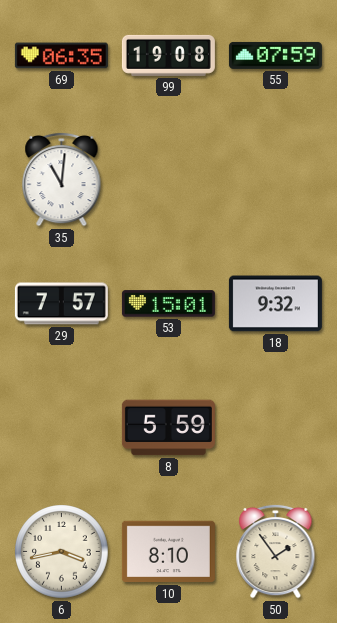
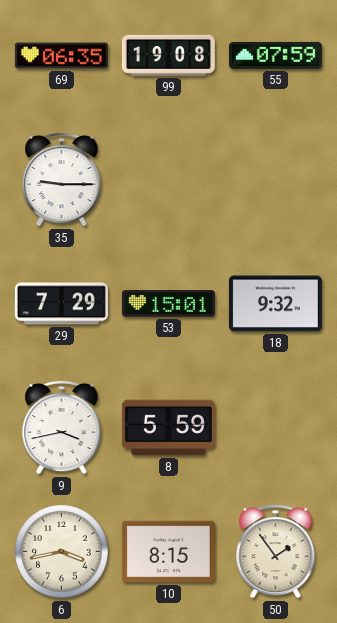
35: 11:01 -> 9:15 (62, 179)
29: 7:57 -> 7:29 (61, 304)
9: none -> 3:43 (62, 427)
10: 8:10 -> 8:15 (168, 552)
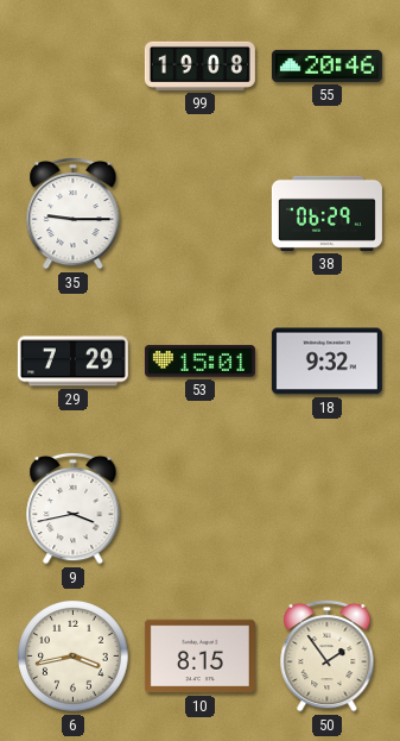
69: 06:35 -> none (61, 56)
55: 07:59 -> 20:46 (326, 65)
38: none -> 06:29 (326, 213)
8: 5:59 -> none (168, 428)
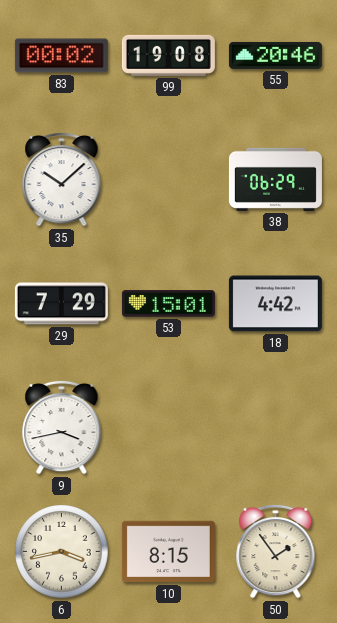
83: none -> 00:02 (61, 56)
35: 9:15 -> 10:08 (62, 179)
18: 9:32 -> 4:42 (275, 304)
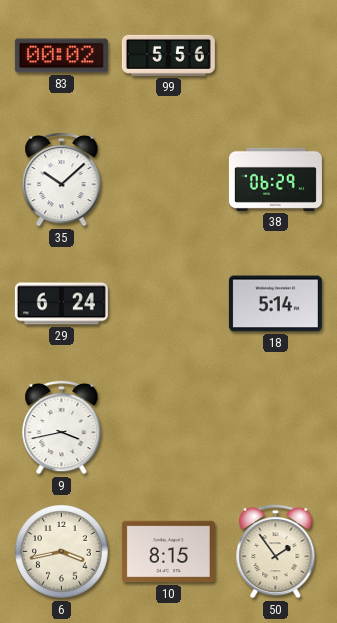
99: 19:08 -> 5:56 (168, 55)
55: 20:46 -> none (275, 55)
29: 7:29 -> 6:24 (61, 304)
53: 15:01 -> none (168, 304)
18: 4:42 -> 5:14 (275, 304)
